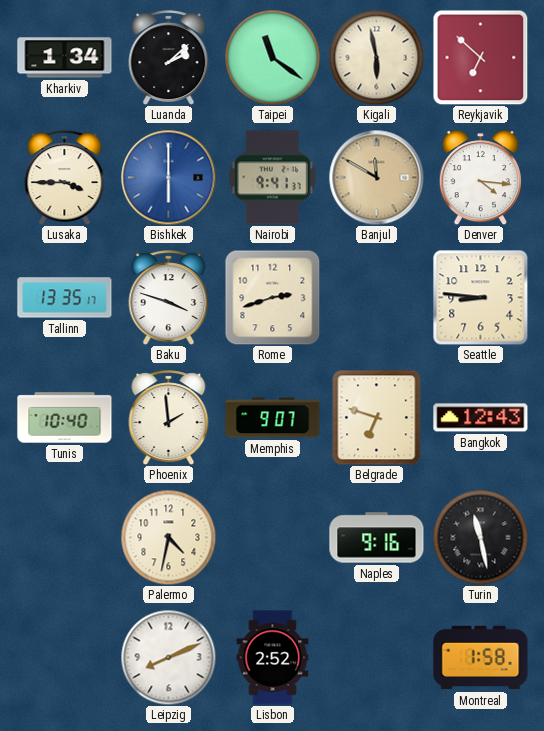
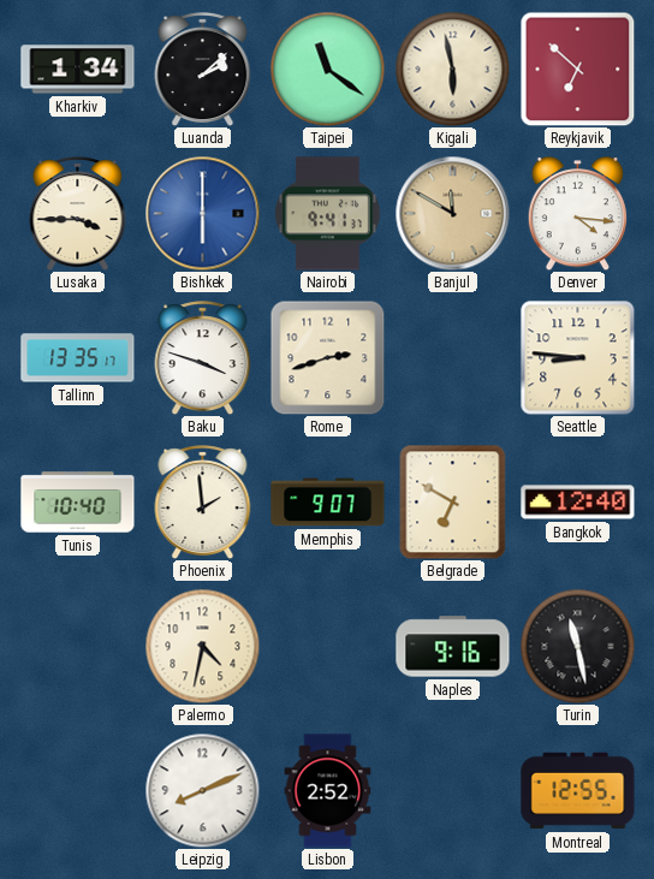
Belgrade: 6:48 -> 6:50 (453, 501)
Bangkok: 12:43 -> 12:40 (578, 503)
Montreal: 1:58 -> 12:55 (578, 791)
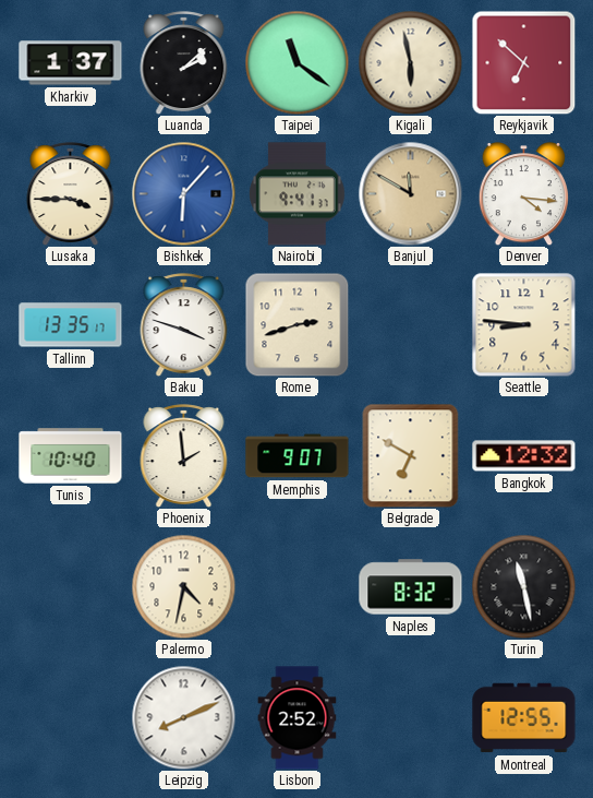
Kharkiv: 1:34 -> 1:37 (71, 63)
Bishkek: 6:00 -> 6:07 (183, 193)
Bangkok: 12:40 -> 12:32 (524, 456)
Naples: 9:16 -> 8:32 (411, 587)
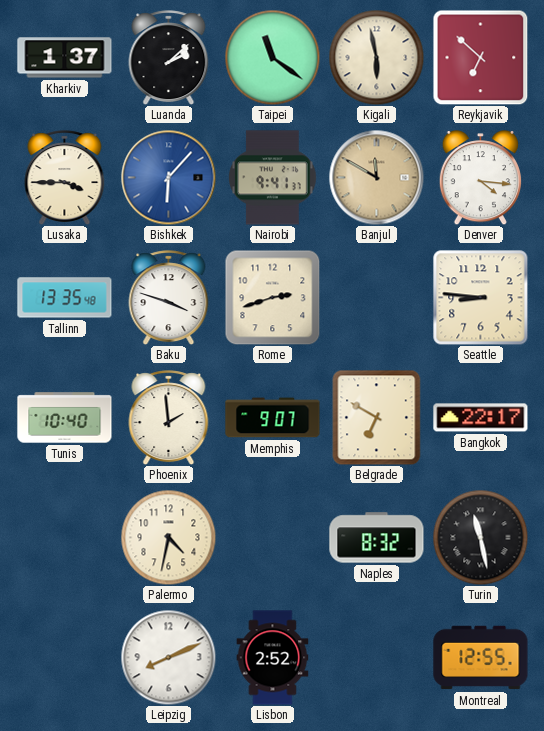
Tallinn: 13:35:17 -> 13:35:48 (65, 298)
Bangkok: 12:32 -> 22:17 (481, 418)
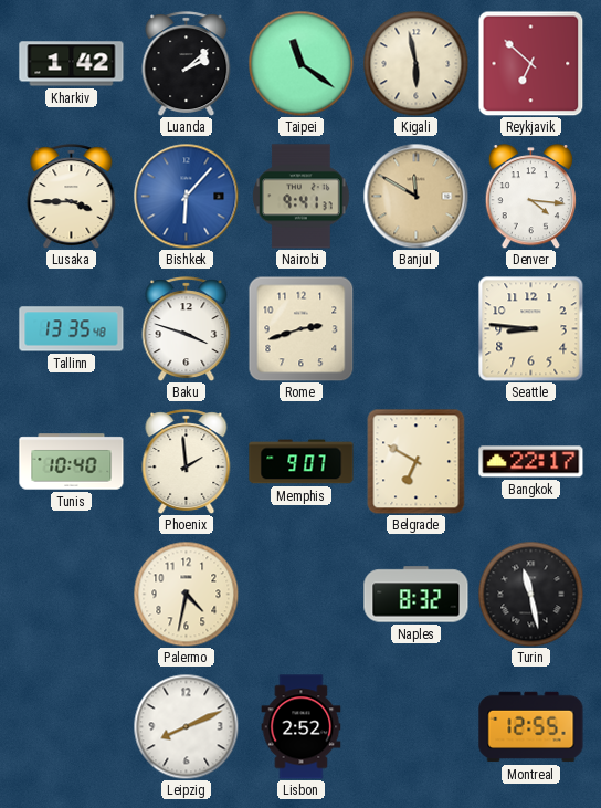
Kharkiv: 1:37 -> 1:42 (72, 64)
